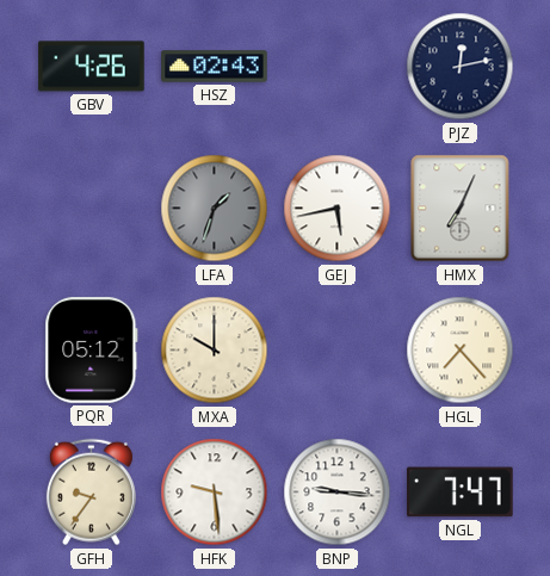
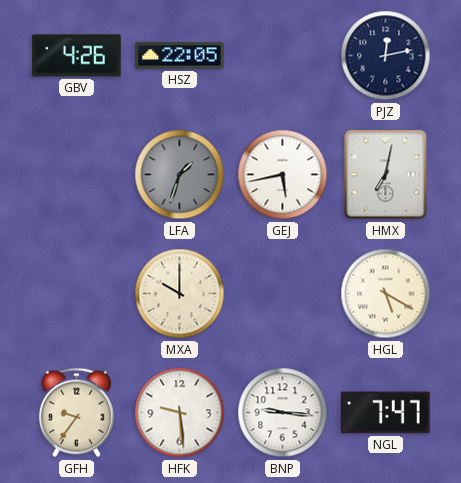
HSZ: 02:43 -> 22:05 (180, 56)
HMX: 7:04 -> 7:02 (386, 175)
PQR: 05:12 -> none (92, 351)
HGL: 7:23 -> 5:20 (386, 294)
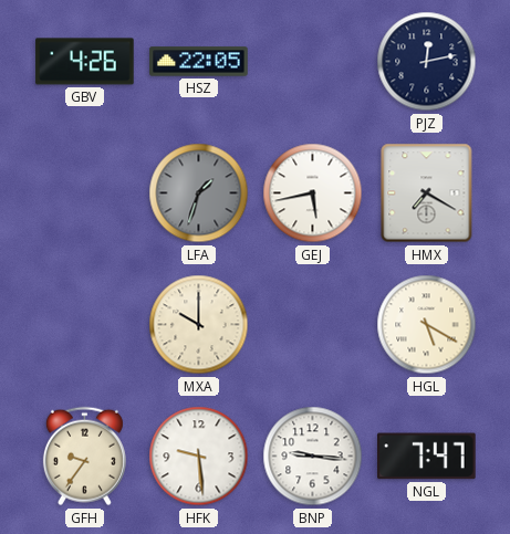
HMX: 7:02 -> 7:20 (427, 193)
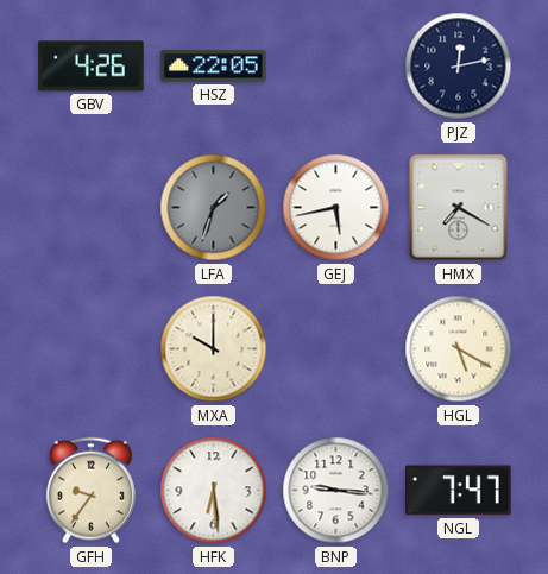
HFK: 9:29 -> 6:29 (214, 491)
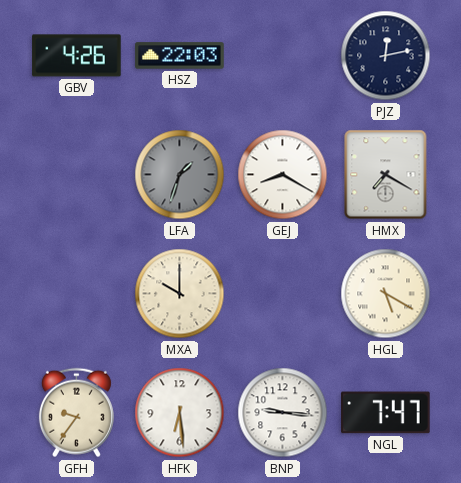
HSZ: 22:05 -> 22:03 (180, 56)
GEJ: 5:43 -> 8:20 (283, 175)
